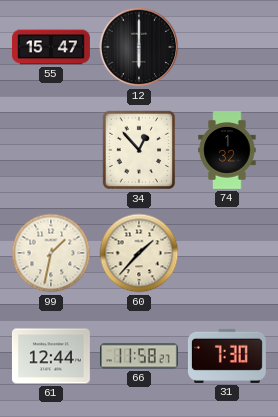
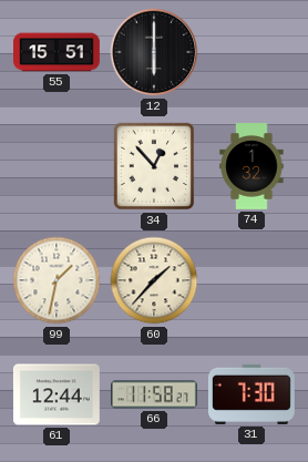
55: 15:47 -> 15:51 (58, 52)
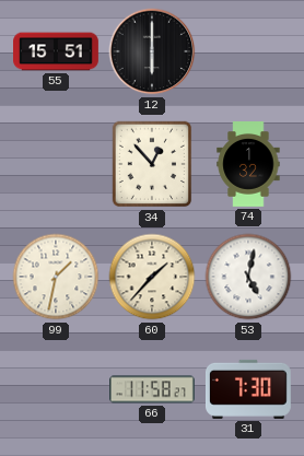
53: none -> 5:02 (248, 277)
61: 12:44 -> none (57, 394)
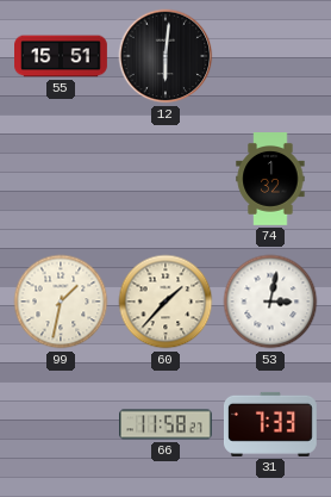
12: 6:00 -> 6:01 (165, 56)
34: 12:53 -> none (152, 164)
53: 5:02 -> 3:02 (270, 302)
31: 7:30 -> 7:33 (270, 424)
